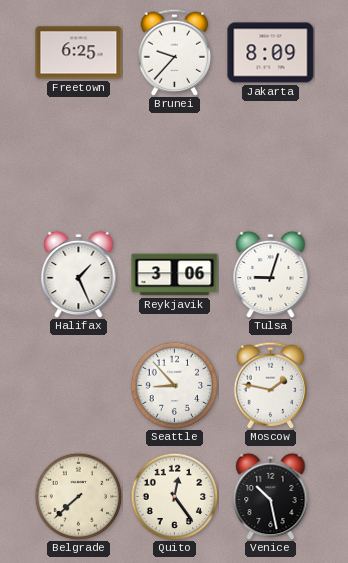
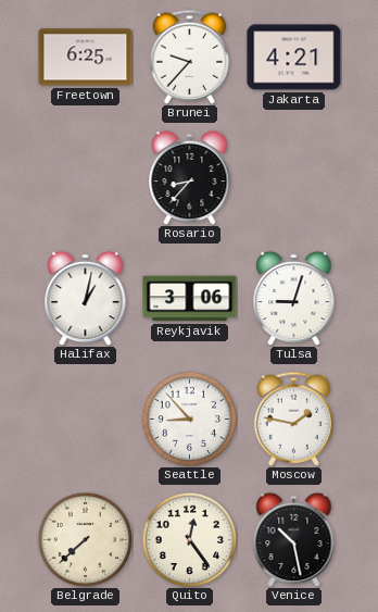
Jakarta: 8:09 -> 4:21 (294, 58)
Rosario: none -> 8:37 (190, 177)
Halifax: 1:26 -> 1:02 (86, 298)
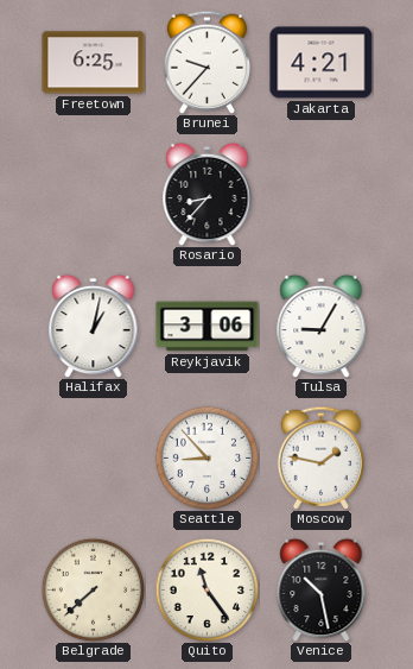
Tulsa: 9:03 -> 9:05 (322, 326)
Quito: 12:24 -> 11:24 (206, 589)
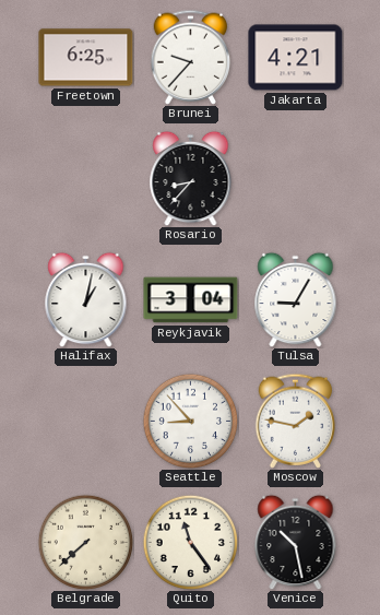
Reykjavik: 3:06 -> 3:04 (191, 300)
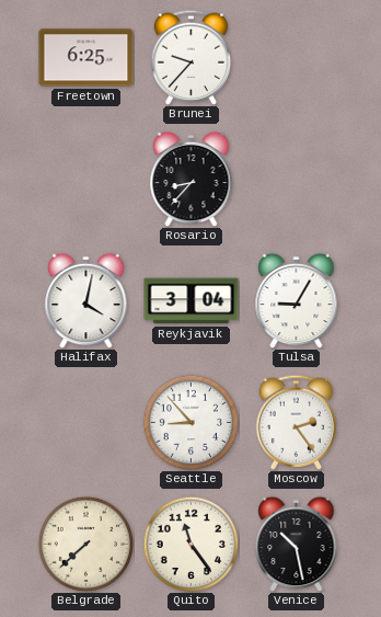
Jakarta: 4:21 -> none (296, 58)
Halifax: 1:02 -> 4:02 (86, 300)
Moscow: 1:47 -> 2:24 (297, 422)
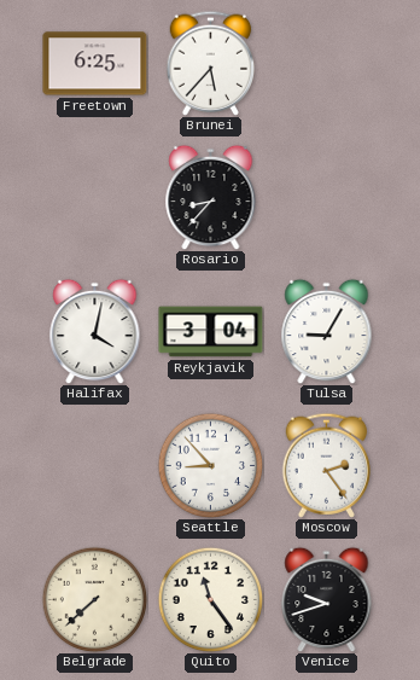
Brunei: 9:37 -> 5:37 (211, 63)
Venice: 10:28 -> 9:42 (327, 599)
